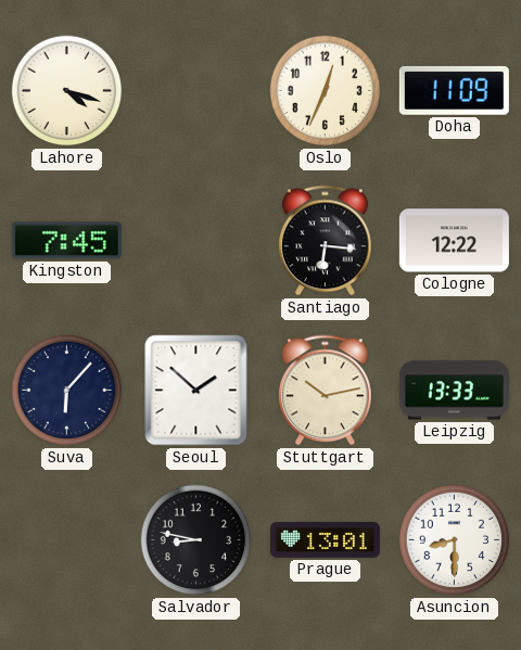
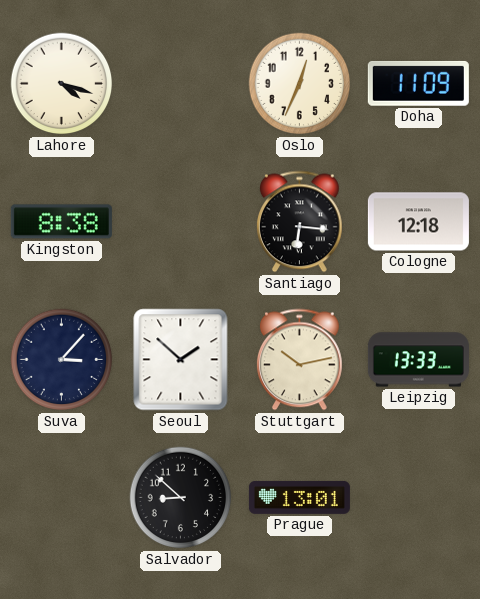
Kingston: 7:45 -> 8:38 (61, 222)
Cologne: 12:22 -> 12:18 (418, 222)
Suva: 6:07 -> 3:07 (62, 360)
Salvador: 8:47 -> 8:52 (181, 498)
Asuncion: 8:30 -> none (455, 540)
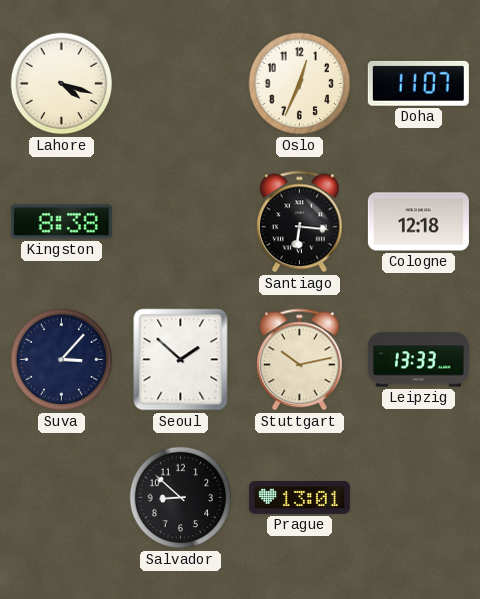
Doha: 11:09 -> 11:07 (418, 83)
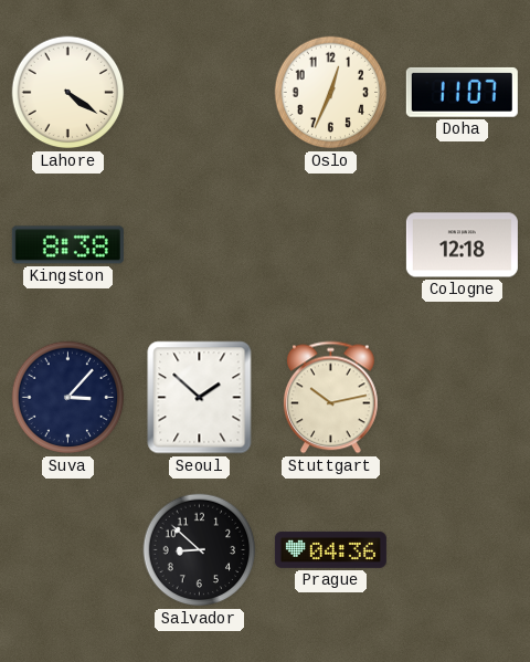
Lahore: 4:18 -> 4:21 (68, 93)
Santiago: 6:16 -> none (300, 222)
Leipzig: 13:33 -> none (418, 360)
Prague: 13:01 -> 04:36 (330, 549)
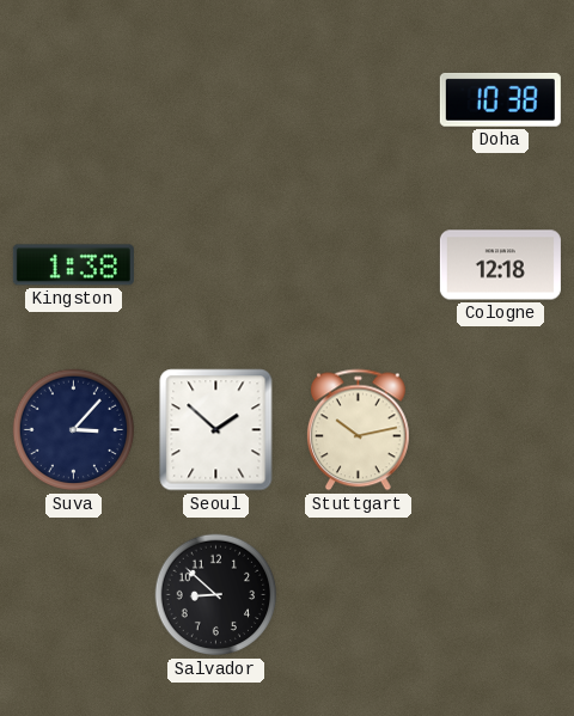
Lahore: 4:21 -> none (68, 93)
Oslo: 12:34 -> none (331, 93)
Doha: 11:07 -> 10:38 (500, 99)
Kingston: 8:38 -> 1:38 (73, 265)
Prague: 04:36 -> none (330, 549)
